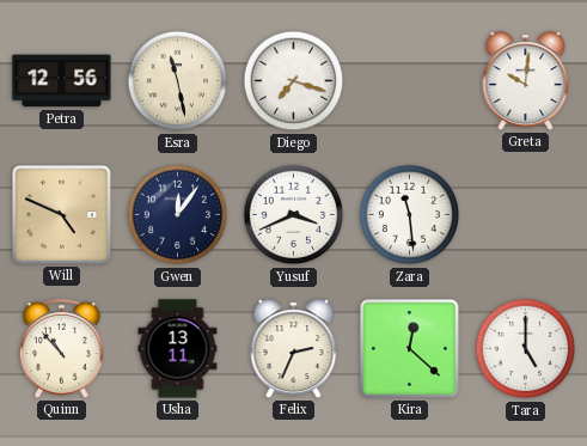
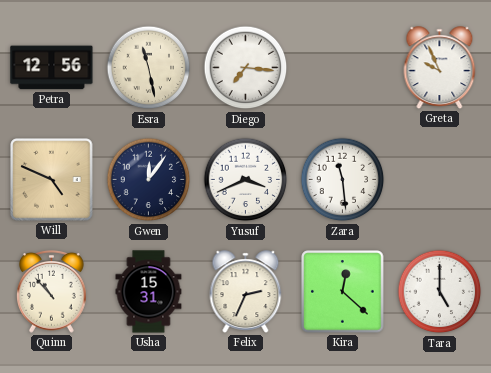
Diego: 7:18 -> 7:16 (246, 68)
Greta: 10:01 -> 9:56 (440, 68)
Usha: 13:11 -> 15:31 (149, 292)
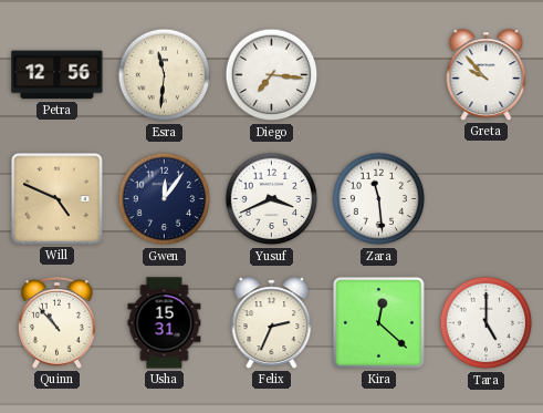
Esra: 11:28 -> 11:31 (165, 75)
Greta: 9:56 -> 9:53 (487, 75)
